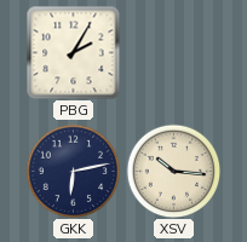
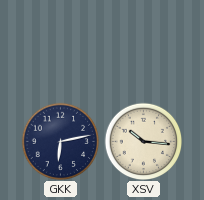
PBG: 2:05 -> none (73, 52)
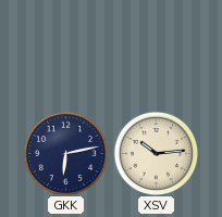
XSV: 10:16 -> 10:14 (156, 153)
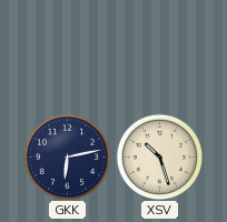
XSV: 10:14 -> 10:27 (159, 157)
